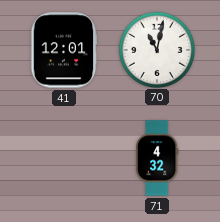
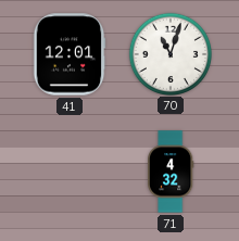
70: 11:02 -> 11:03 (169, 53)
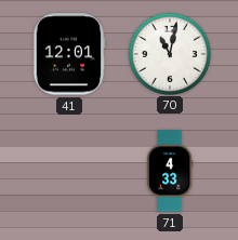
70: 11:03 -> 11:02 (169, 53)
71: 4:32 -> 4:33 (171, 171)
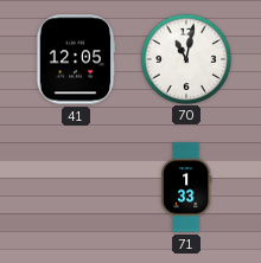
41: 12:01 -> 12:05 (76, 59)
71: 4:33 -> 1:33 (187, 187)
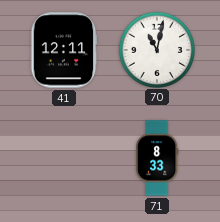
41: 12:05 -> 12:11 (64, 50)
71: 1:33 -> 8:33 (158, 158)
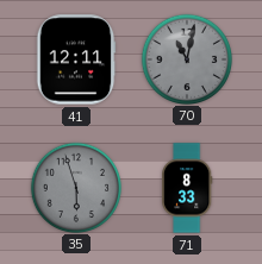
70 dial: white -> grey (186, 58)
35: none -> 5:57 (75, 187)
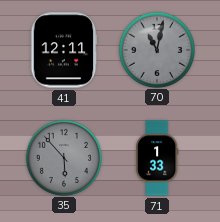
35: 5:57 -> 5:53 (63, 157)
71: 8:33 -> 1:33 (158, 158)
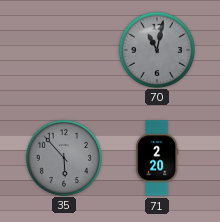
41: 12:11 -> none (64, 50)
71: 1:33 -> 2:20 (158, 158)
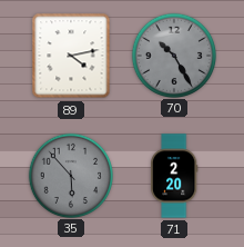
89: none -> 4:13 (71, 56)
70: 11:02 -> 10:25 (173, 55)
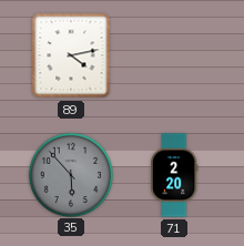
70: 10:25 -> none (173, 55)
